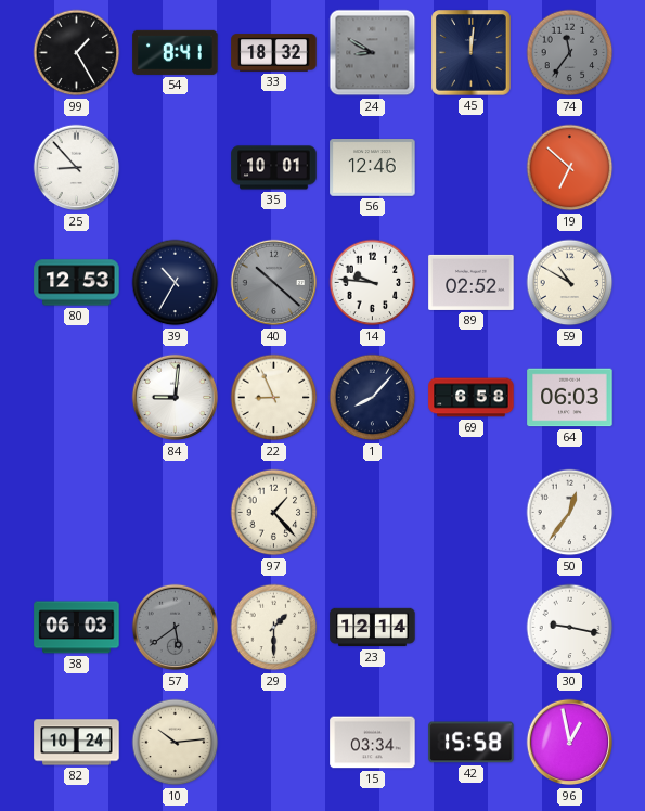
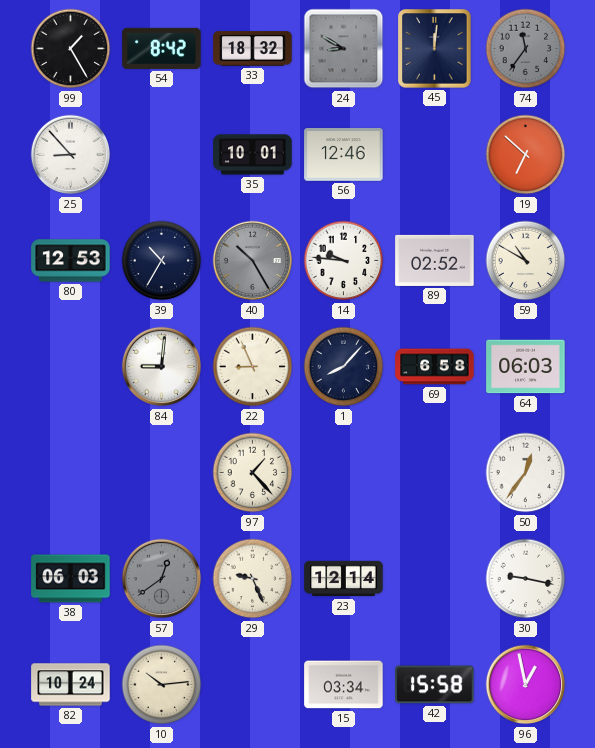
54: 8:41 -> 8:42 (162, 48)
40: 10:22 -> 10:25 (253, 261)
57: 5:39 -> 12:39 (162, 579)
29: 1:30 -> 9:26 (253, 579)
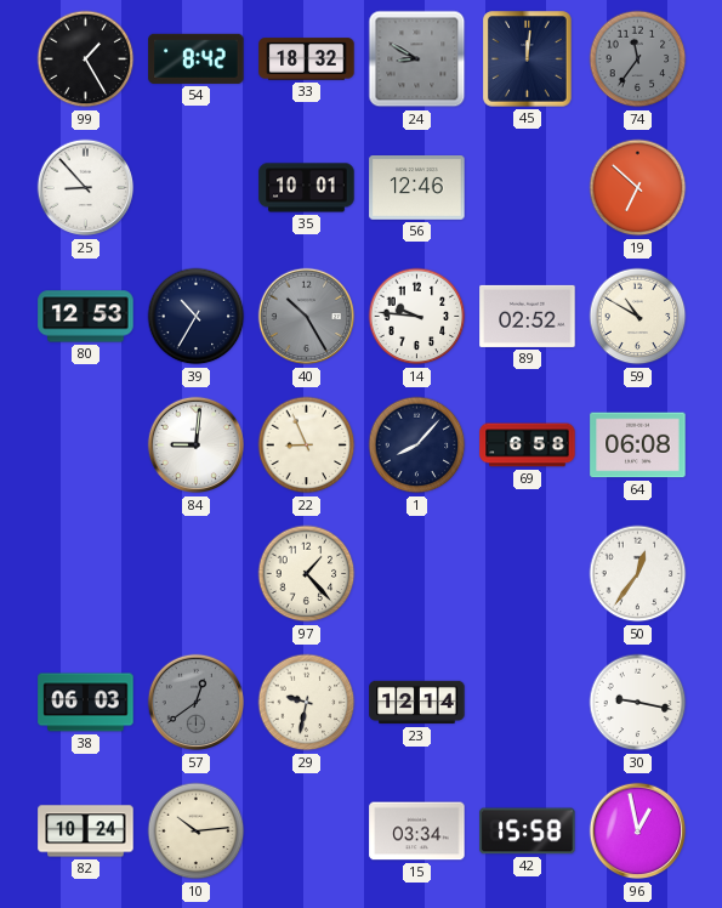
64: 06:03 -> 06:08 (638, 446)
29: 9:26 -> 9:32 (307, 703)
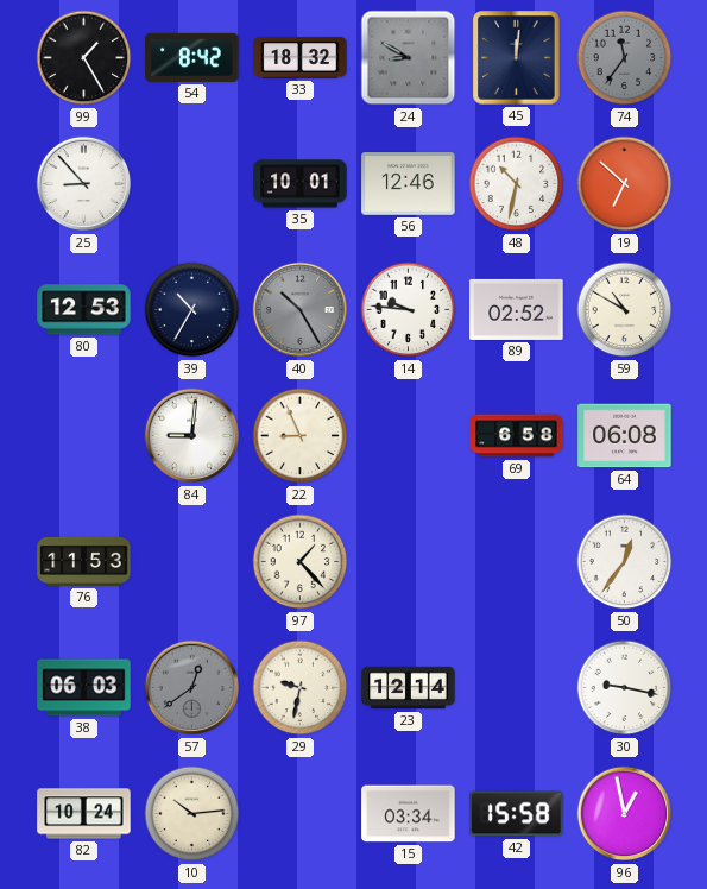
48: none -> 10:32 (517, 184)
1: 8:07 -> none (417, 446)
76: none -> 11:53 (84, 561)
